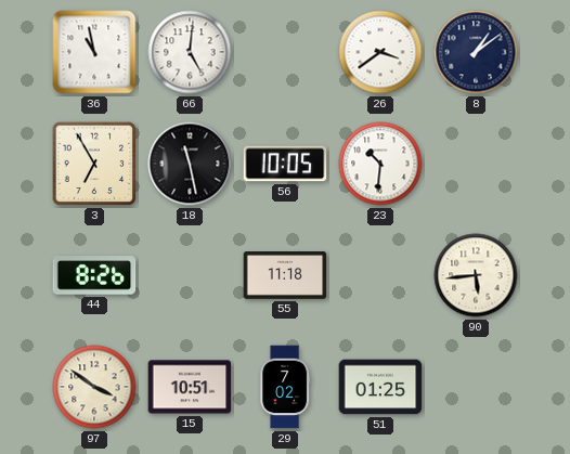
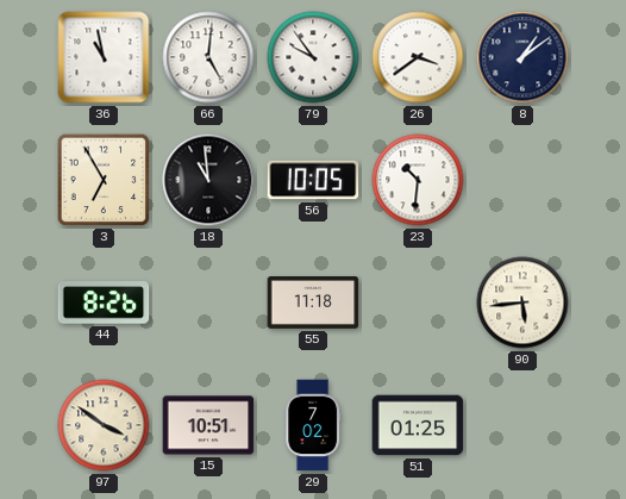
79: none -> 9:54 (313, 57)
18: 11:28 -> 10:59 (208, 180)
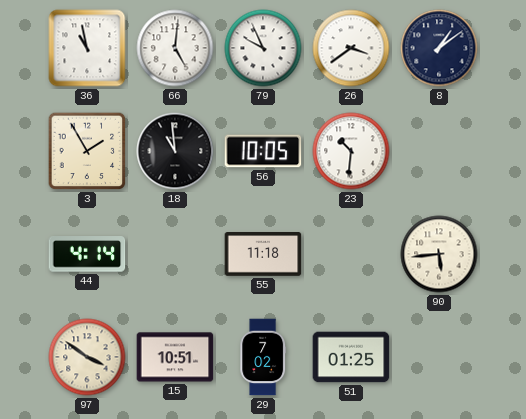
79: 9:54 -> 9:56 (263, 48)
3: 6:55 -> 1:55 (87, 151)
44: 8:26 -> 4:14 (87, 254)
